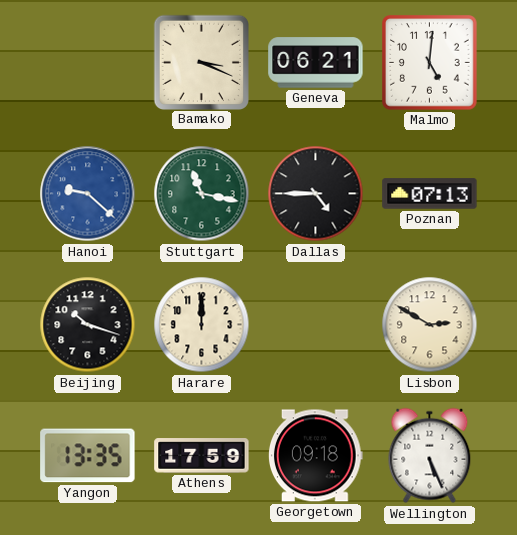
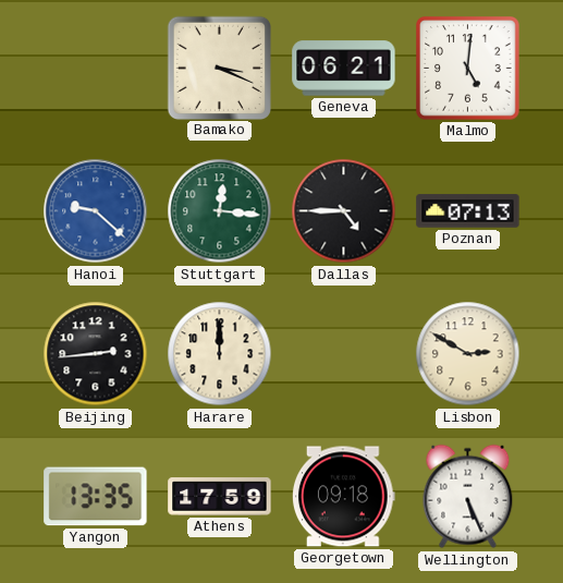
Stuttgart: 11:17 -> 12:16 (220, 211)
Beijing: 10:18 -> 2:44 (96, 354)
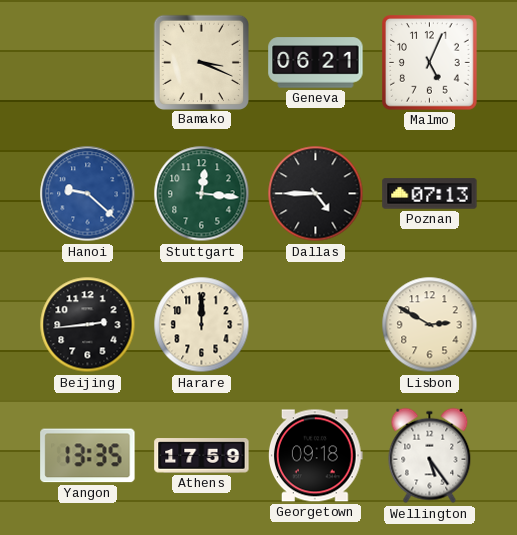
Malmo: 5:01 -> 5:04 (430, 63)
Wellington: 5:26 -> 5:24 (430, 456)
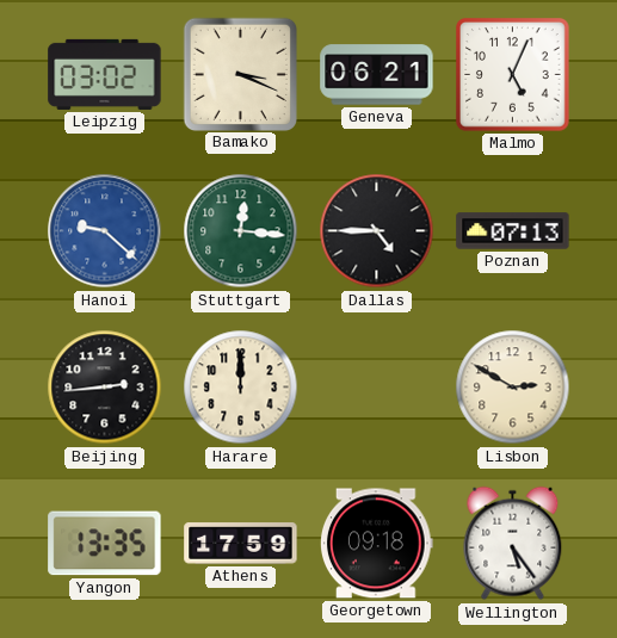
Leipzig: none -> 03:02 (105, 74)
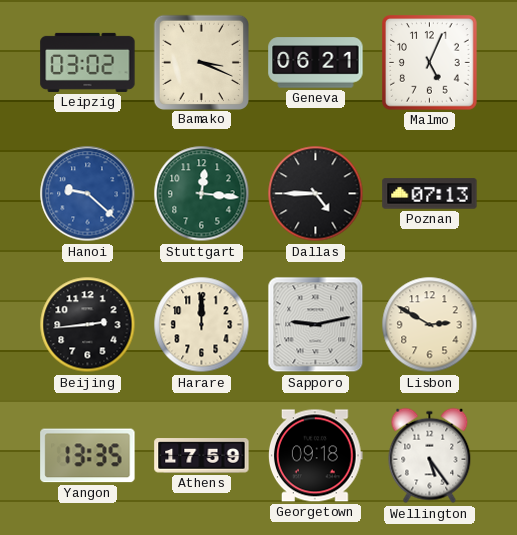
Sapporo: none -> 9:13 (316, 325)
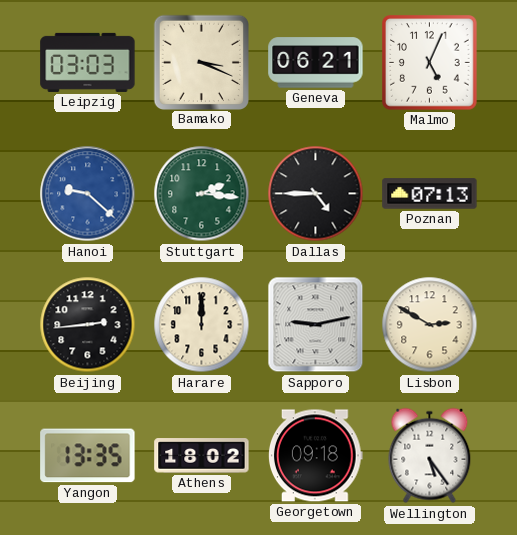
Leipzig: 03:02 -> 03:03 (88, 62)
Stuttgart: 12:16 -> 2:16 (202, 194)
Athens: 17:59 -> 18:02 (202, 456)
